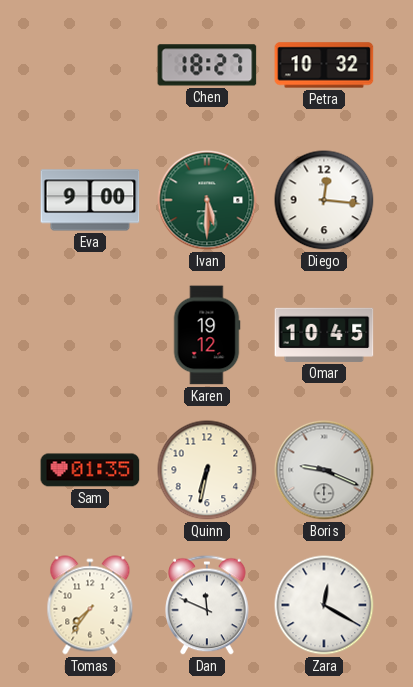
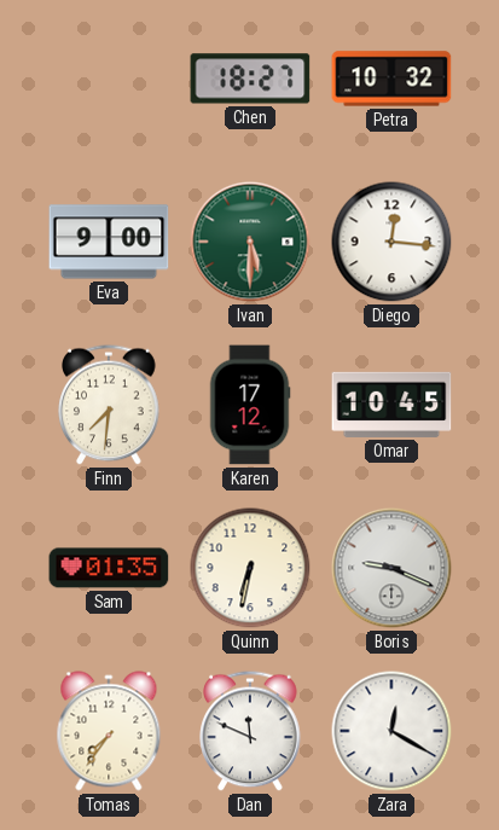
Finn: none -> 7:31 (109, 405)
Karen: 19:12 -> 17:12 (250, 405)
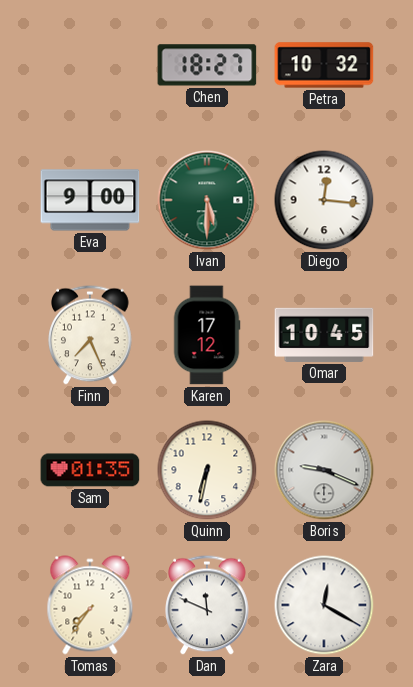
Finn: 7:31 -> 7:26 (90, 335)
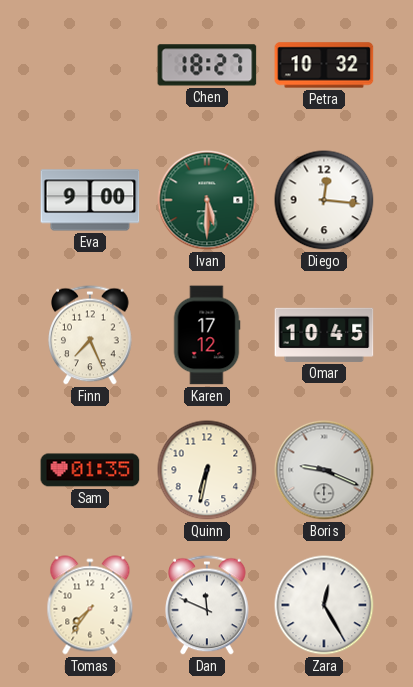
Zara: 12:20 -> 12:25 (324, 605)
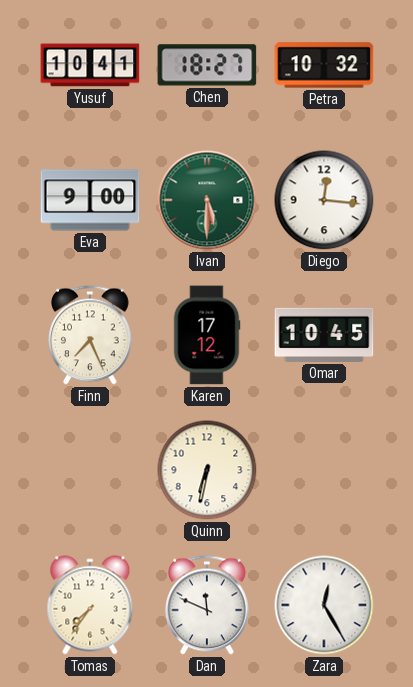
Yusuf: none -> 10:41 (90, 65)
Sam: 01:35 -> none (90, 470)
Boris: 9:19 -> none (324, 470)
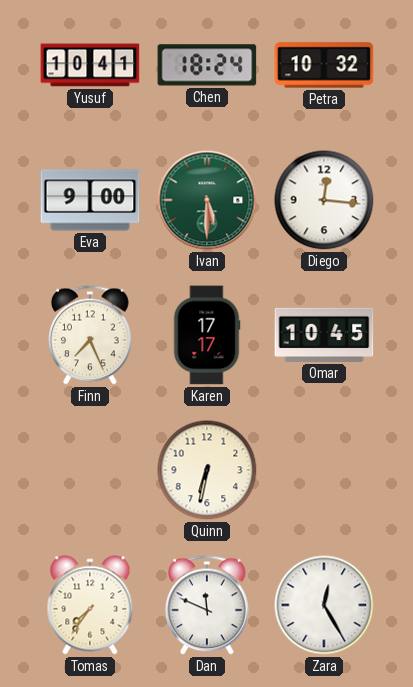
Chen: 18:27 -> 18:24 (207, 65)
Karen: 17:12 -> 17:17 (207, 335)
